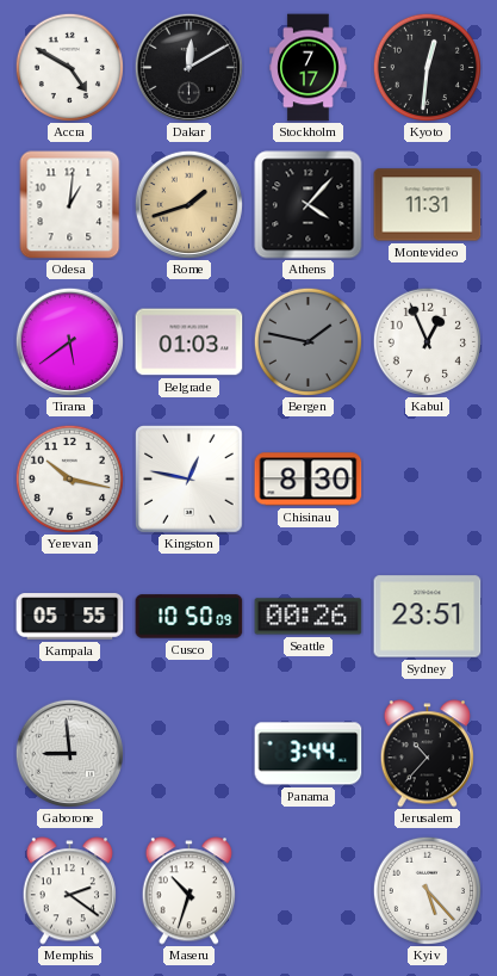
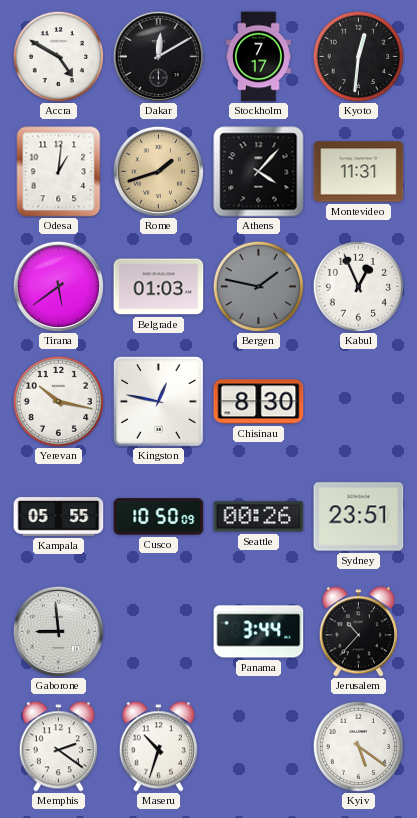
Kyiv: 5:23 -> 5:21 (358, 746)
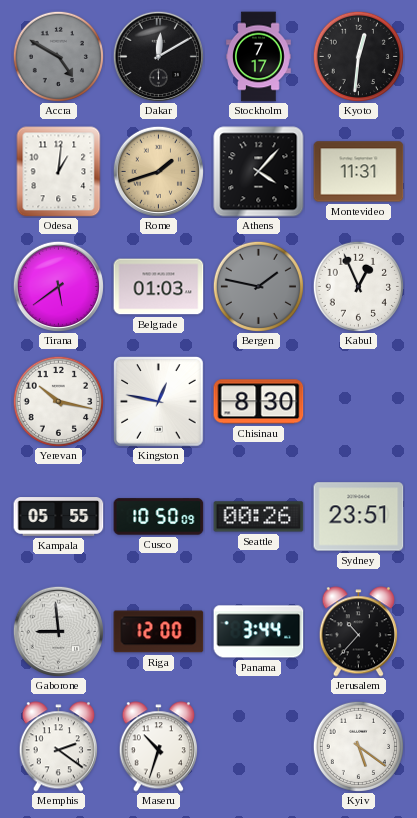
Accra dial: white -> grey (58, 56)
Riga: none -> 12:00 (159, 632)
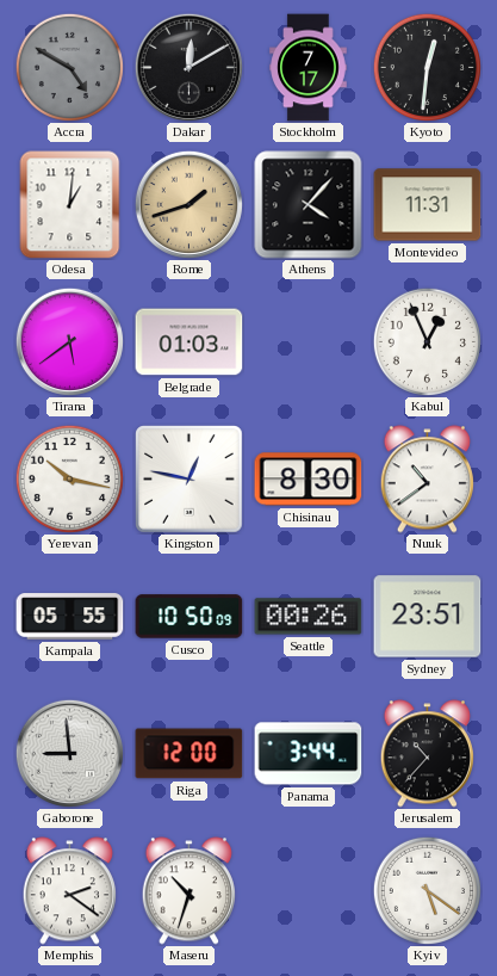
Bergen: 1:47 -> none (258, 286)
Nuuk: none -> 10:39 (427, 480)
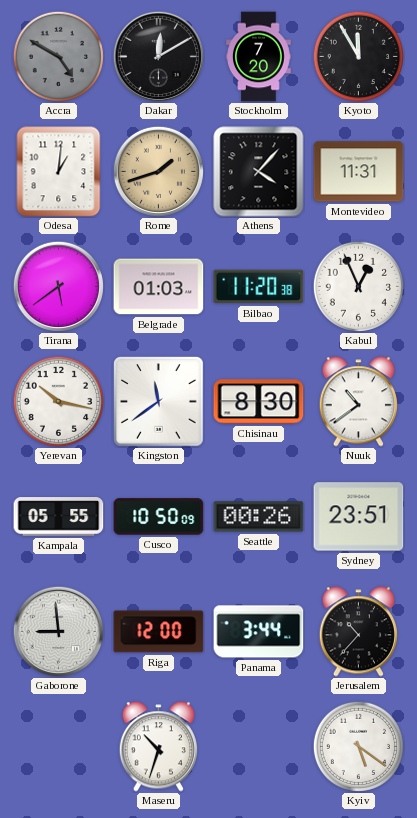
Stockholm: 7:17 -> 7:20 (259, 57)
Kyoto: 12:31 -> 11:55 (358, 56)
Bilbao: none -> 11:20 (259, 287)
Kingston: 12:47 -> 11:39 (159, 402)
Memphis: 2:21 -> none (69, 891)
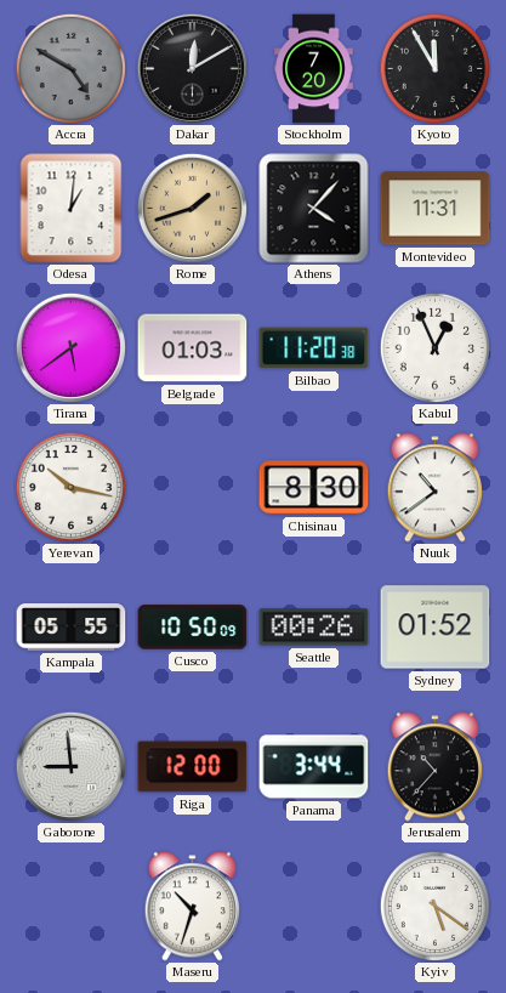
Kingston: 11:39 -> none (159, 402)
Sydney: 23:51 -> 01:52 (436, 628)
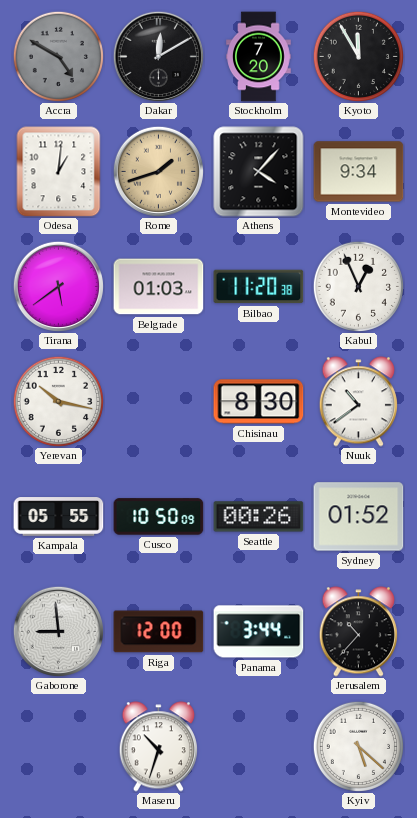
Montevideo: 11:31 -> 9:34 (359, 172)
Kyiv: 5:21 -> 5:22 (358, 746)
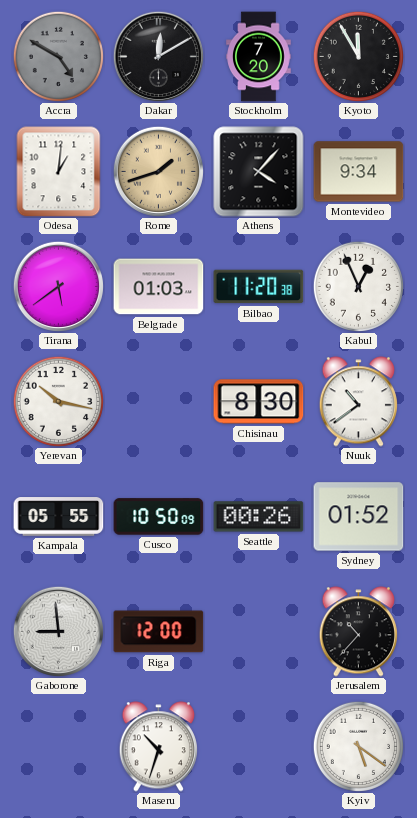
Panama: 3:44 -> none (259, 632)
Kyiv: 5:22 -> 5:21 (358, 746)
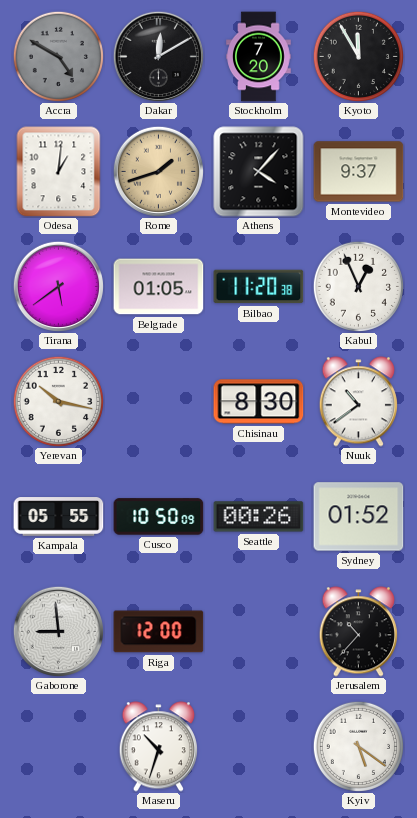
Montevideo: 9:34 -> 9:37 (359, 172)
Belgrade: 01:03 -> 01:05 (159, 287)
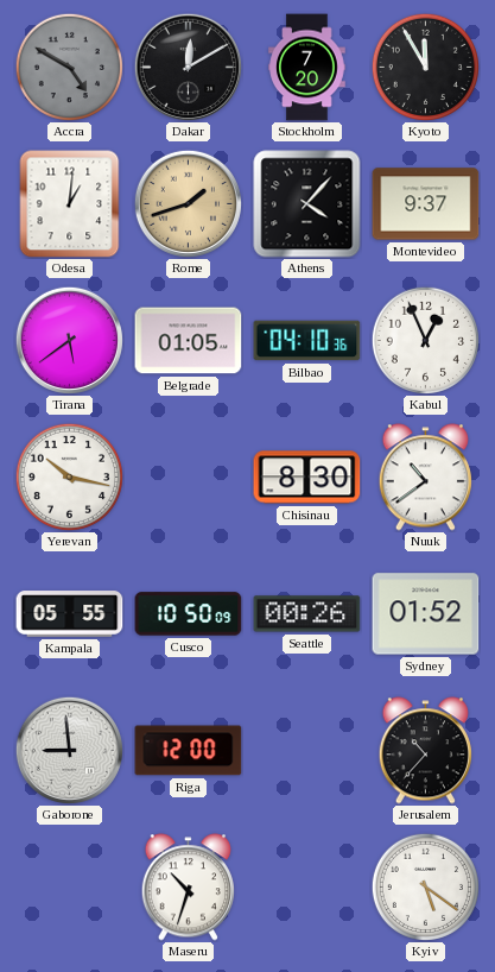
Bilbao: 11:20 -> 04:10 (307, 341)
